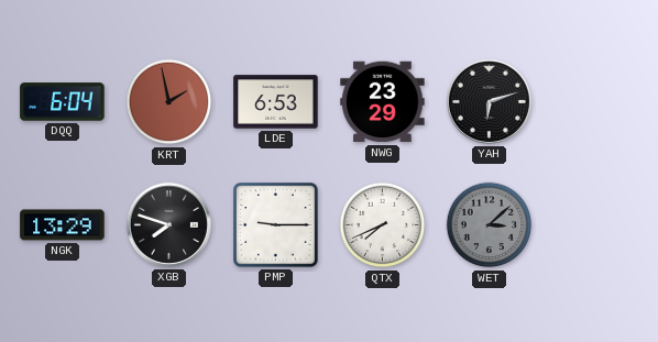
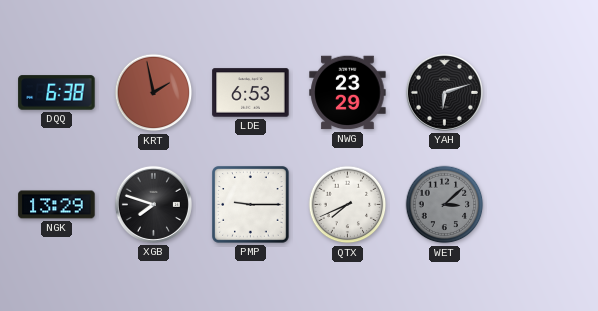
DQQ: 6:04 -> 6:38 (57, 93)
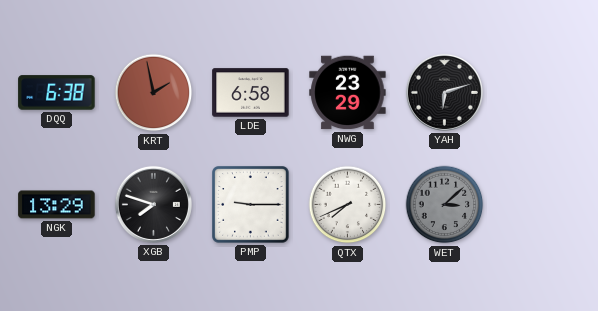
LDE: 6:53 -> 6:58 (251, 93)
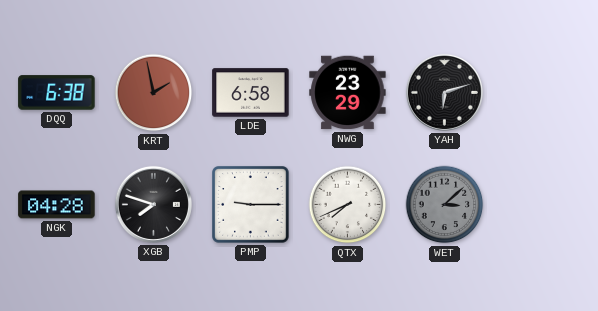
NGK: 13:29 -> 04:28 (57, 205)
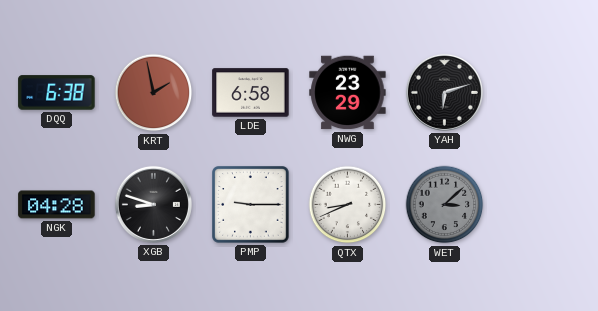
XGB: 7:48 -> 8:48 (153, 204)
QTX: 7:41 -> 8:41 (348, 205)
